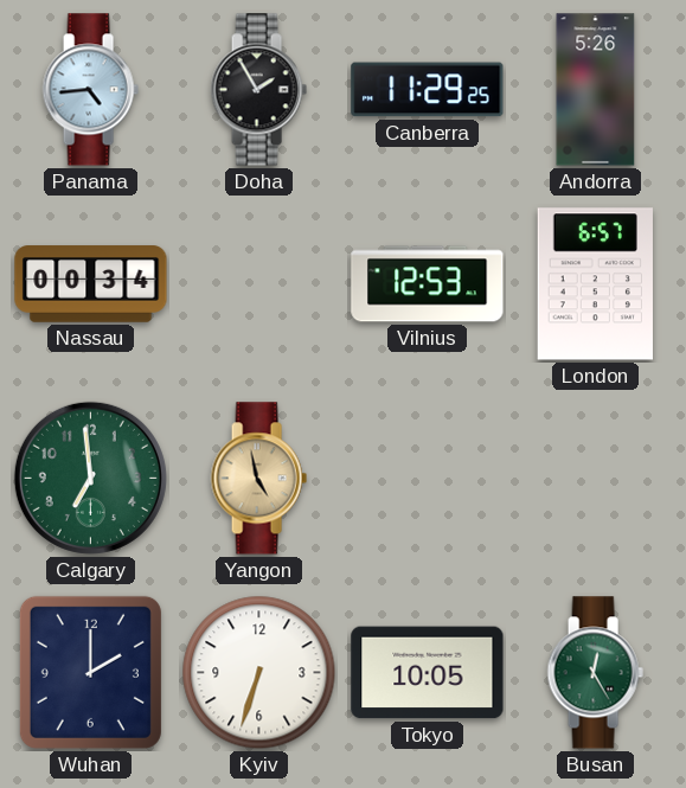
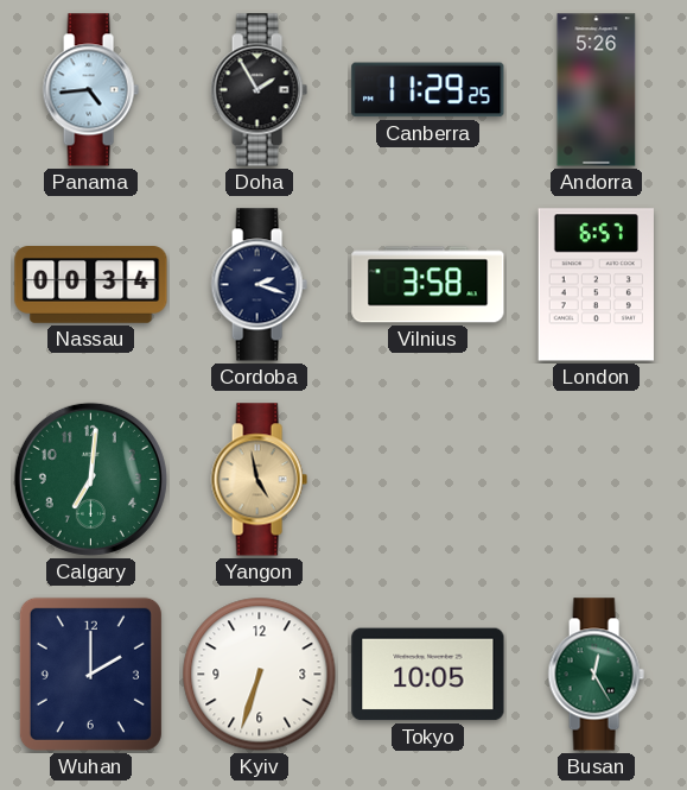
Cordoba: none -> 2:18 (259, 285)
Vilnius: 12:53 -> 3:58 (428, 285)
Calgary: 6:59 -> 7:01 (90, 479)
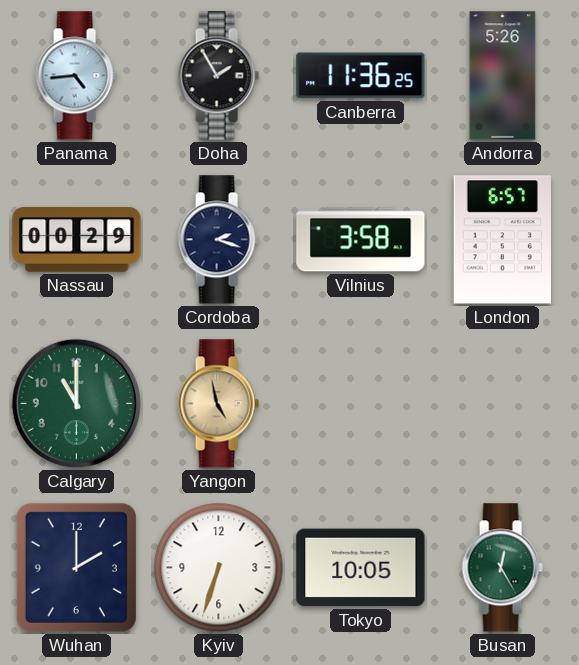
Canberra: 11:29 -> 11:36 (361, 76)
Nassau: 00:34 -> 00:29 (77, 240)
Calgary: 7:01 -> 11:00 (76, 403)
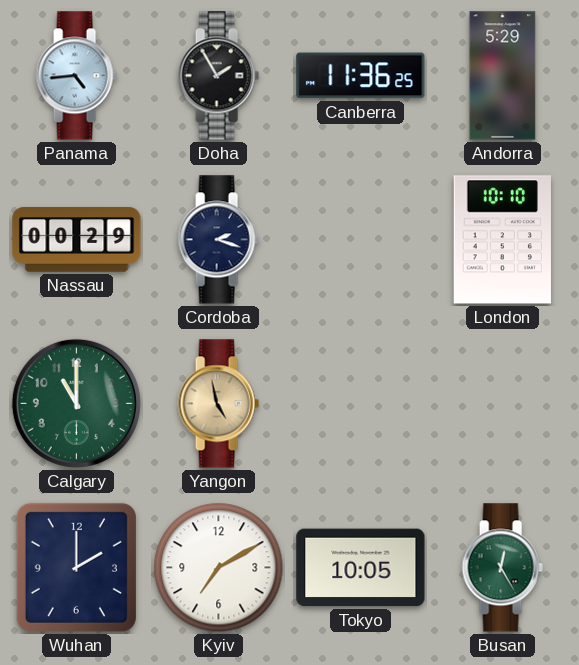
Andorra: 5:26 -> 5:29 (503, 76)
Vilnius: 3:58 -> none (361, 240)
London: 6:57 -> 10:10 (502, 240)
Kyiv: 6:33 -> 7:10 (219, 568)
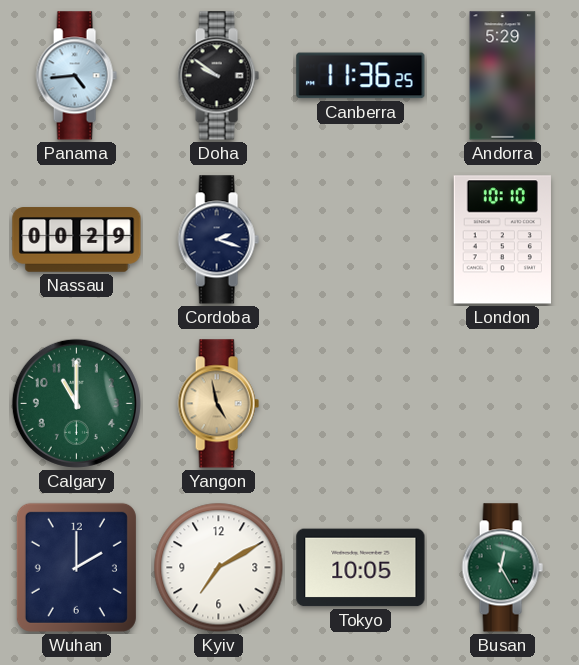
Doha: 1:55 -> 9:51 (218, 76)
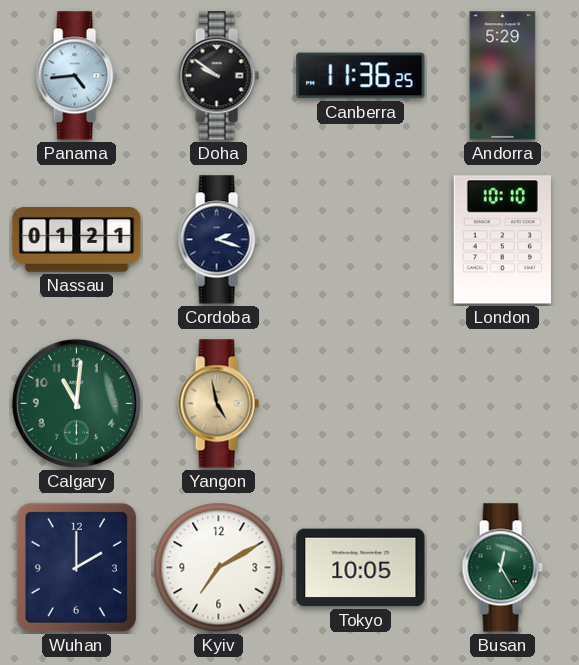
Nassau: 00:29 -> 01:21 (77, 240)
Calgary: 11:00 -> 11:01 (76, 403)
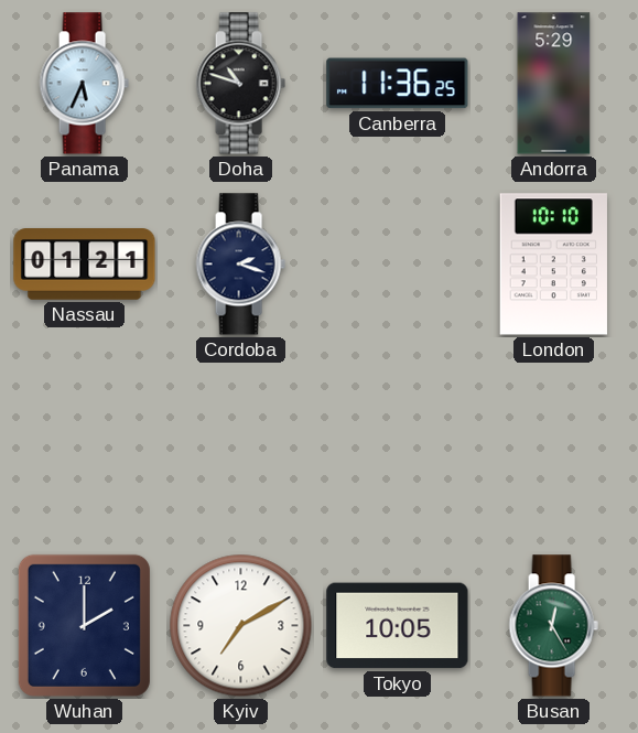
Panama: 4:44 -> 5:34 (84, 84)
Doha: 9:51 -> 10:48 (240, 84)
Calgary: 11:01 -> none (76, 403)
Yangon: 4:58 -> none (218, 404)
